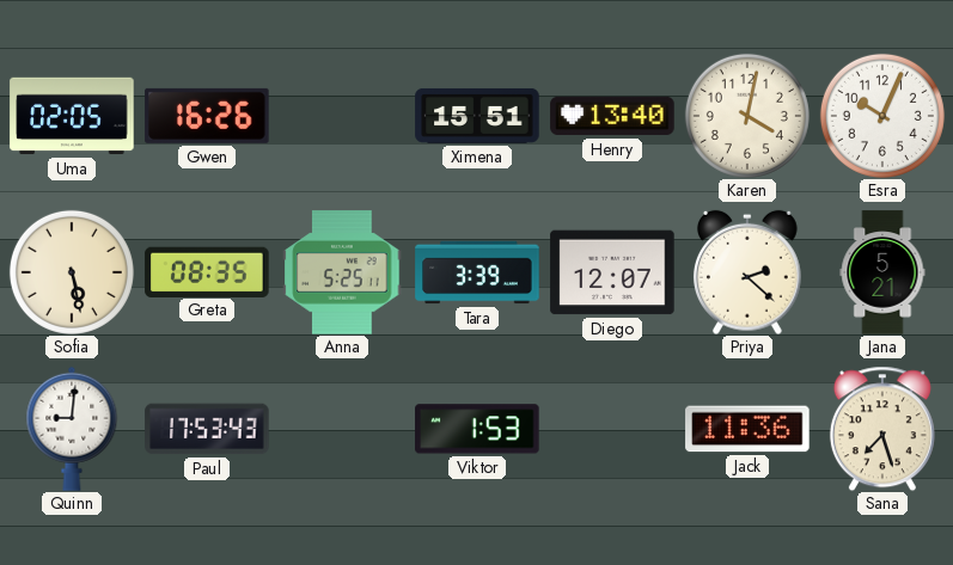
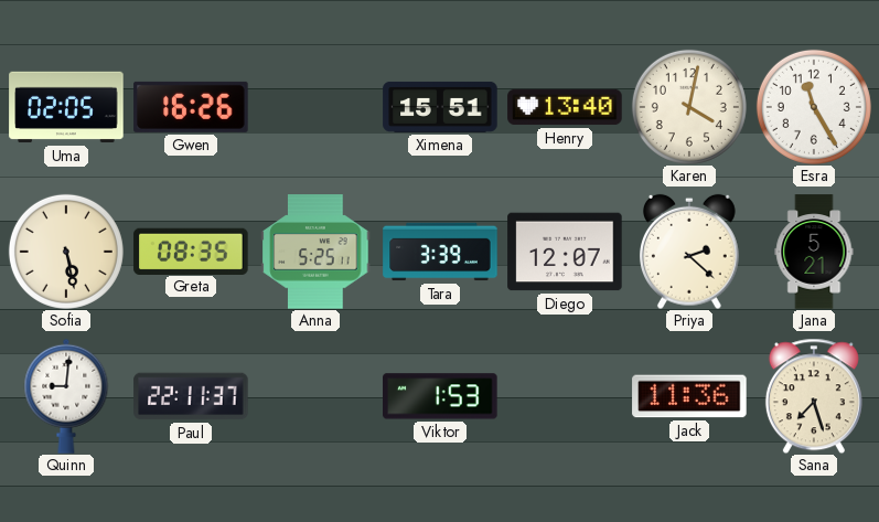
Esra: 10:04 -> 11:25 (814, 107)
Paul: 17:53 -> 22:11 (191, 396)
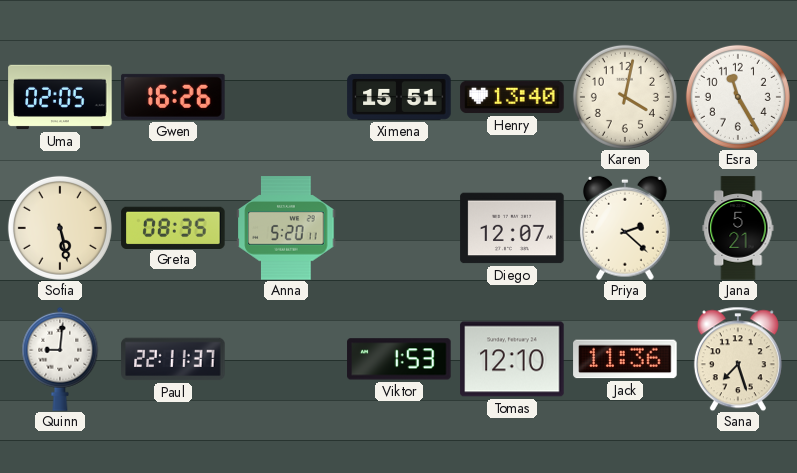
Anna: 5:25 -> 5:20 (286, 228)
Tara: 3:39 -> none (440, 252)
Tomas: none -> 12:10 (512, 359)
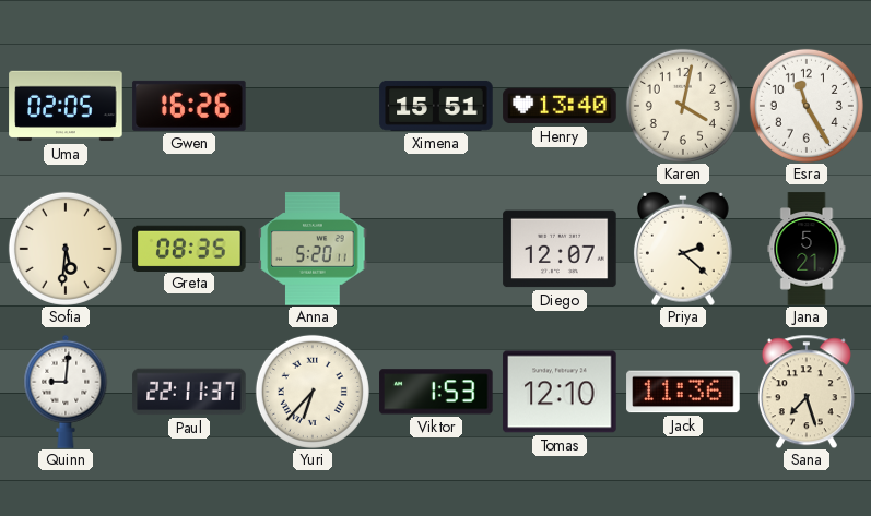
Sofia: 5:28 -> 5:31 (66, 249)
Yuri: none -> 6:37 (313, 392)
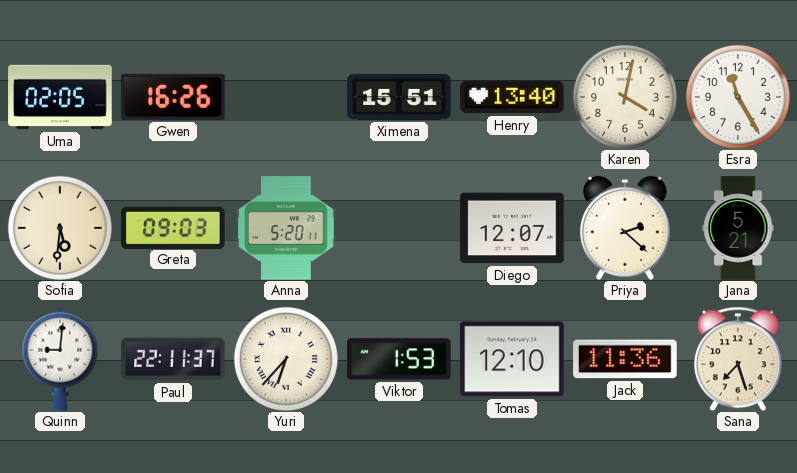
Greta: 08:35 -> 09:03 (173, 227)
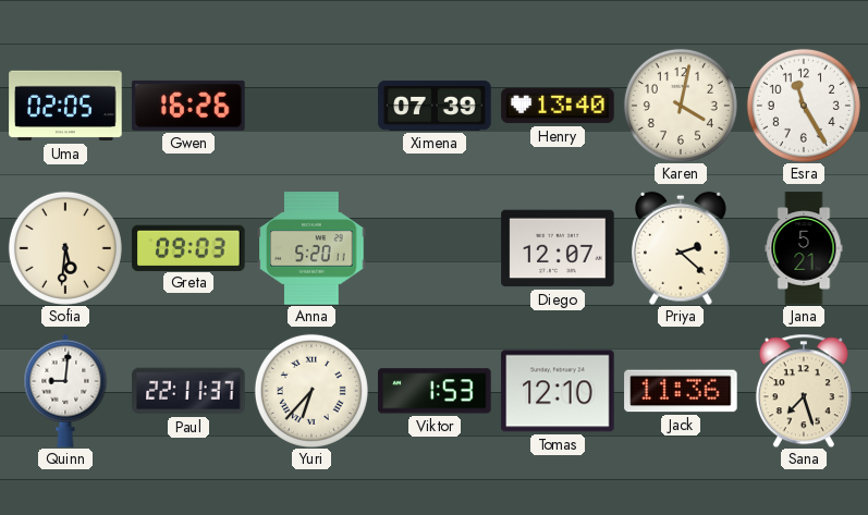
Ximena: 15:51 -> 07:39 (435, 106)
